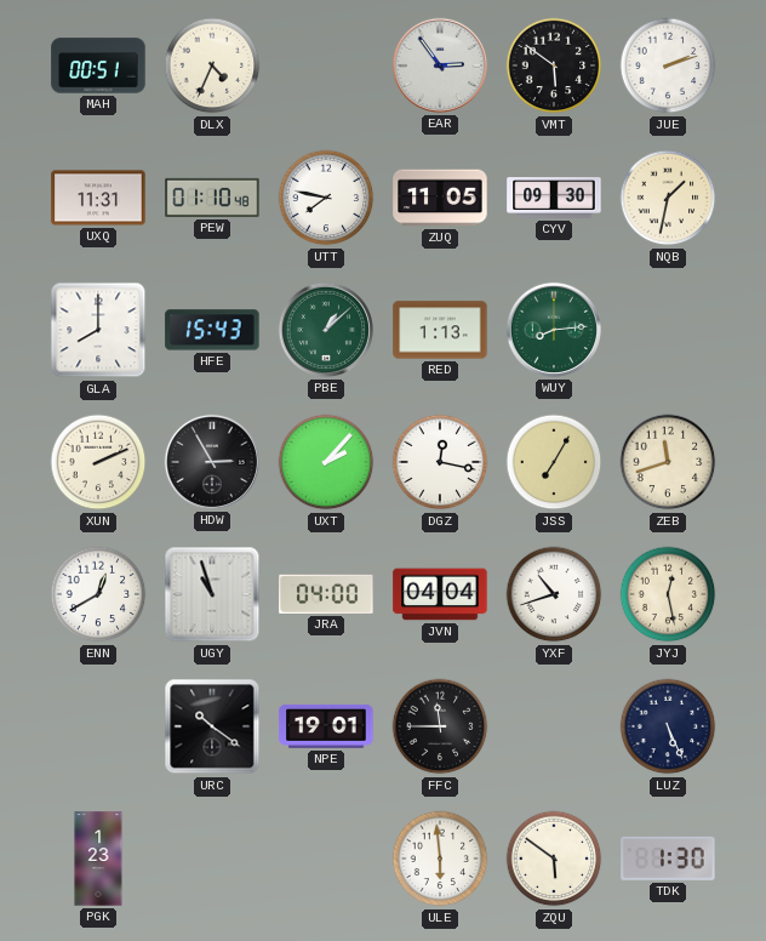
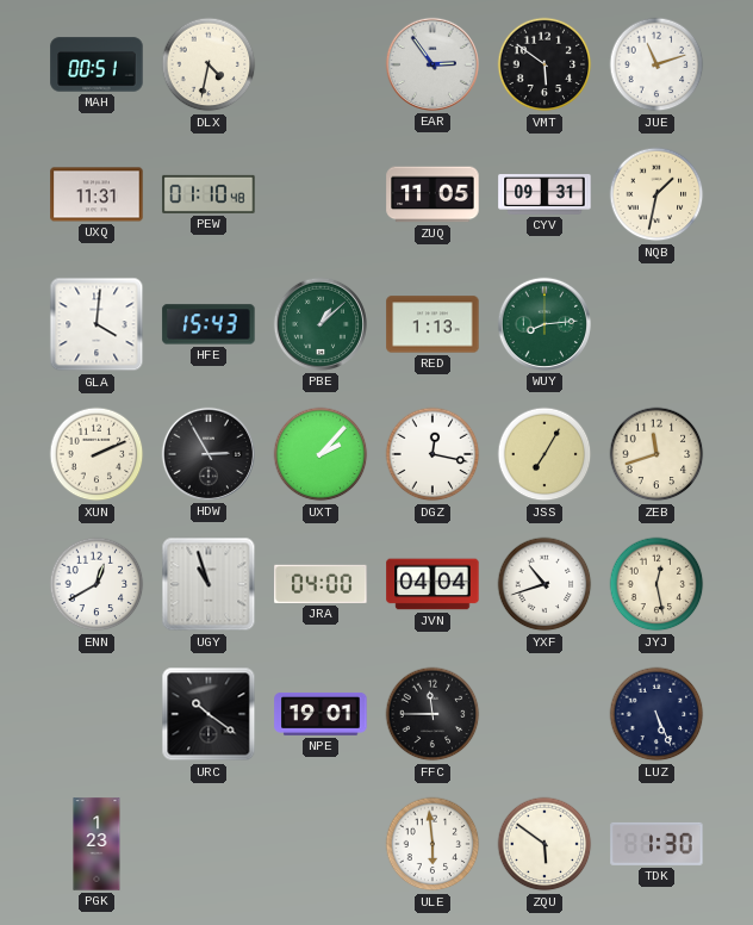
DLX: 4:34 -> 4:32 (209, 64)
JUE: 2:12 -> 11:12 (656, 64)
UTT: 7:47 -> none (326, 198)
CYV: 09:30 -> 09:31 (544, 194)
GLA: 8:00 -> 4:01 (97, 324)
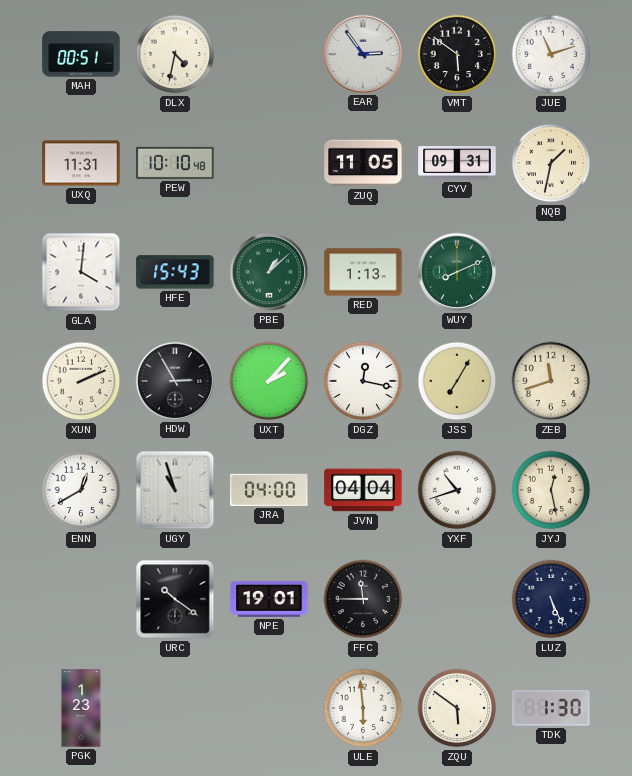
PEW: 01:10 -> 10:10 (175, 163)
WUY: 8:14 -> 8:11 (457, 272)
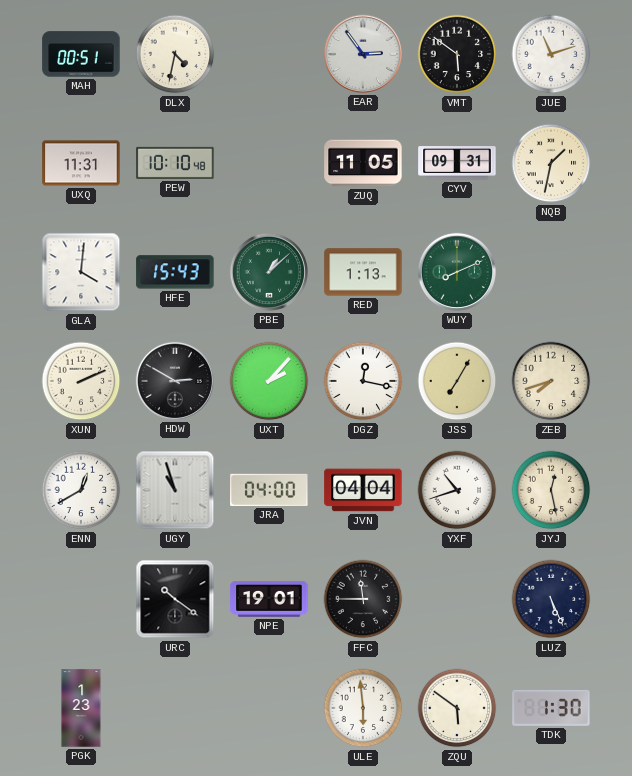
HDW: 2:55 -> 2:50 (175, 381)
ZEB: 11:42 -> 7:42 (551, 381)
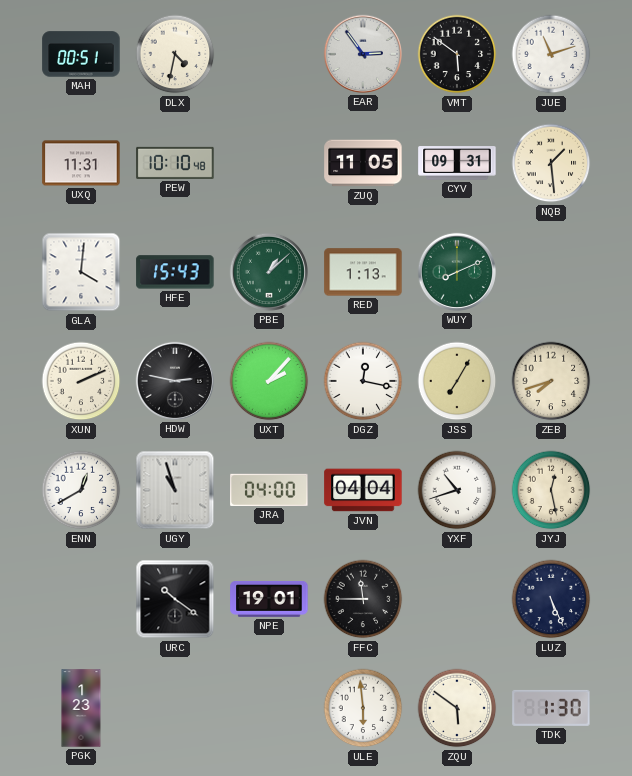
NQB: 1:32 -> 1:29 (551, 163)
HDW: 2:50 -> 2:47 (175, 381)
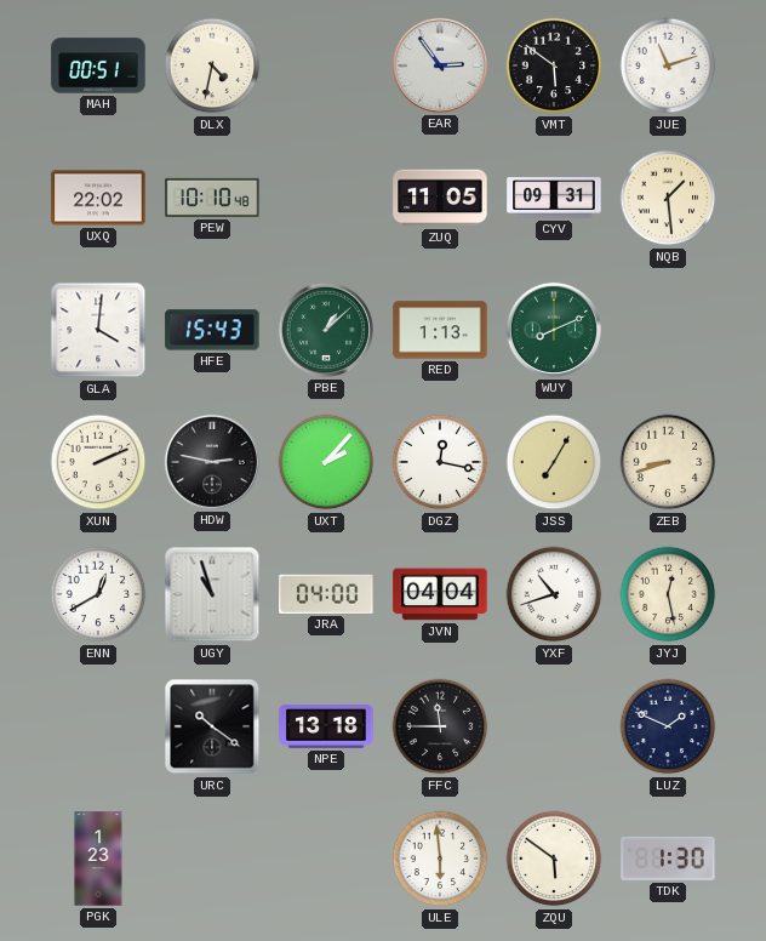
UXQ: 11:31 -> 22:02 (98, 198)
ZEB: 7:42 -> 8:42 (668, 462)
NPE: 19:01 -> 13:18 (326, 728)
LUZ: 5:26 -> 1:49 (668, 726)
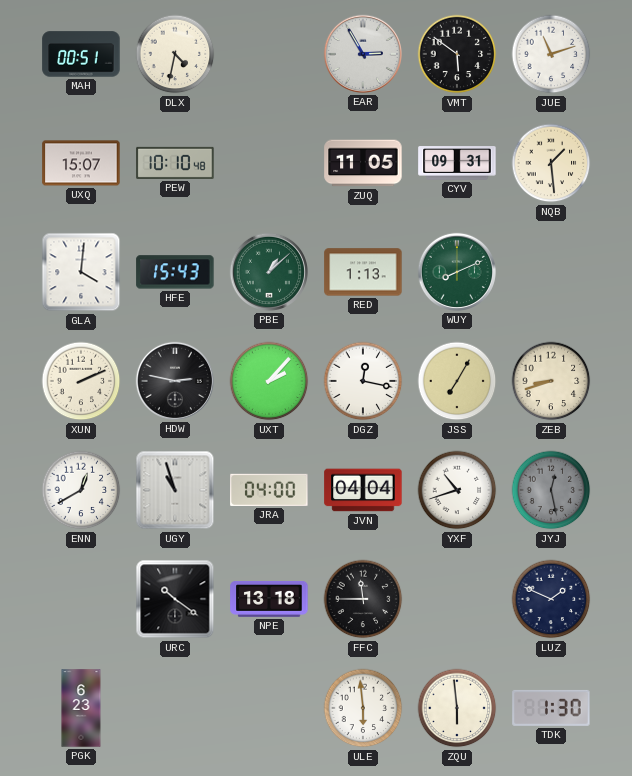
EAR: 2:54 -> 2:55 (363, 54)
UXQ: 22:02 -> 15:07 (81, 163)
JYJ dial: cream -> grey (551, 490)
PGK: 1:23 -> 6:23 (81, 708)
ZQU: 5:51 -> 5:59 (457, 708)
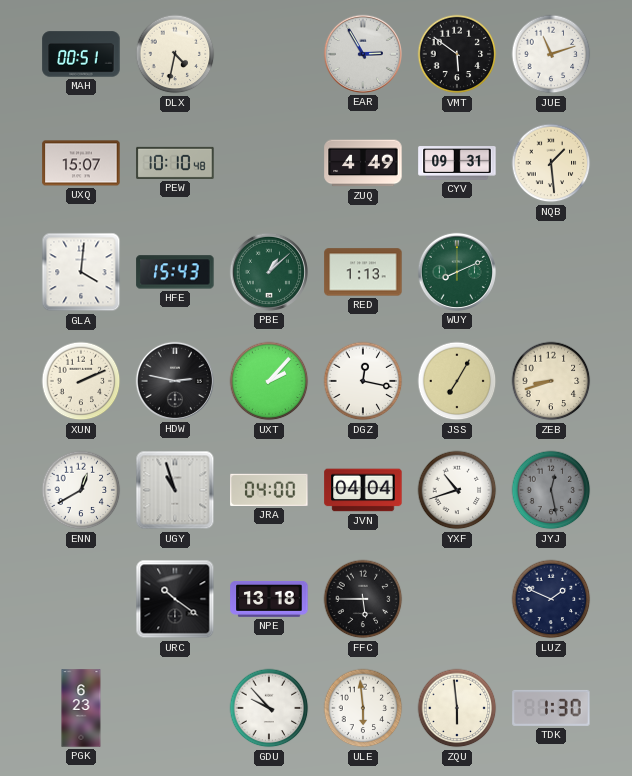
ZUQ: 11:05 -> 4:49 (363, 163)
FFC: 11:45 -> 5:45 (363, 599)
GDU: none -> 9:53 (269, 708)
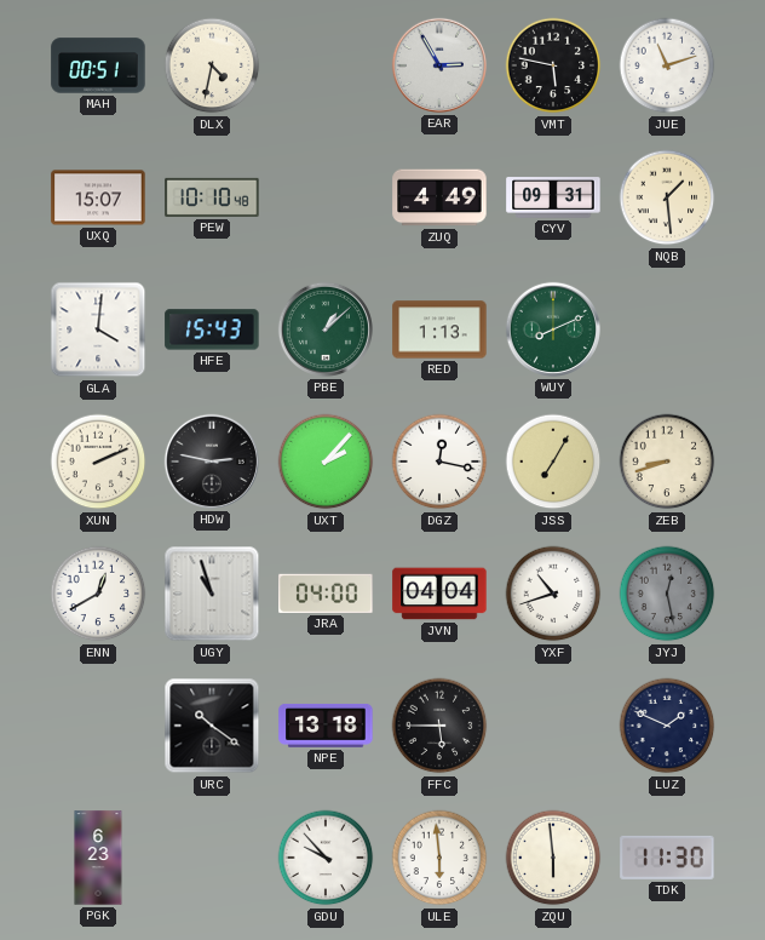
VMT: 5:51 -> 5:47 (553, 65)
TDK: 1:30 -> 11:30 (667, 858)
